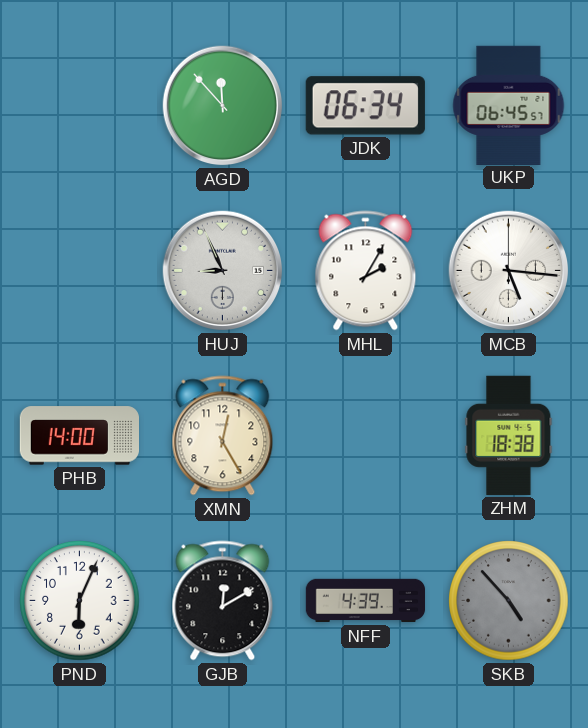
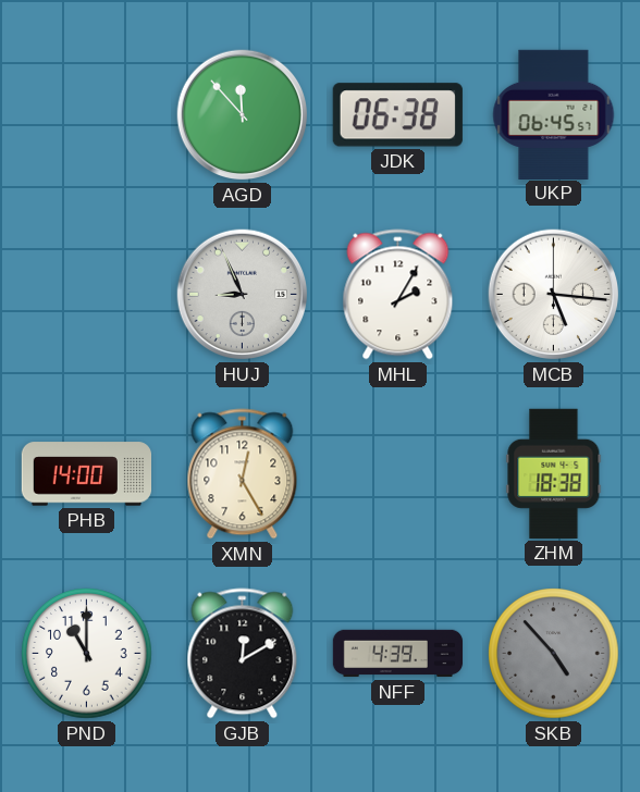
JDK: 06:34 -> 06:38 (397, 115)
PND: 6:04 -> 11:00 (87, 654)
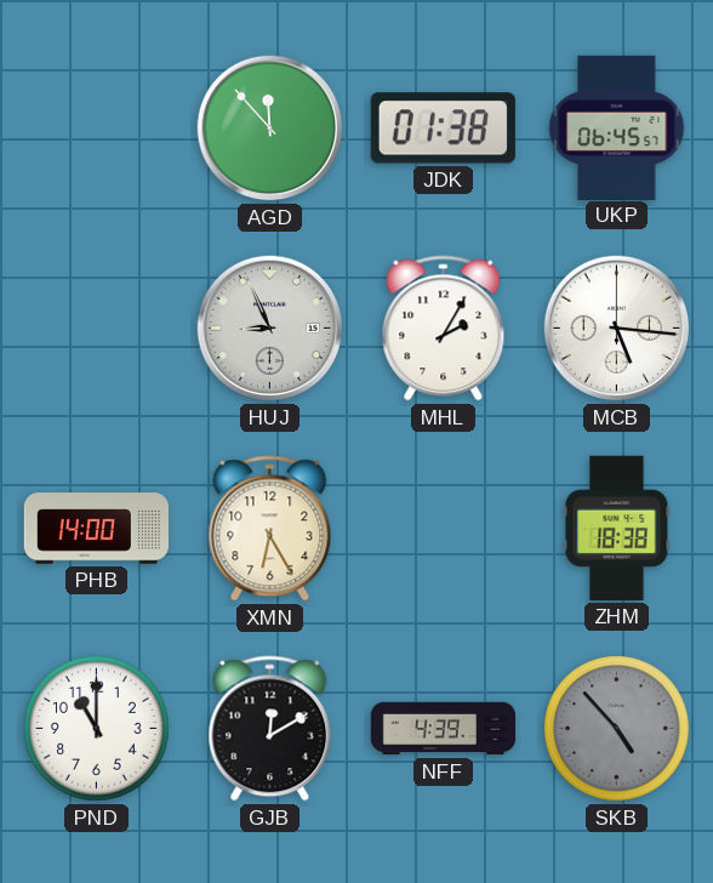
JDK: 06:38 -> 01:38 (443, 129)
XMN: 12:25 -> 6:25 (270, 529)
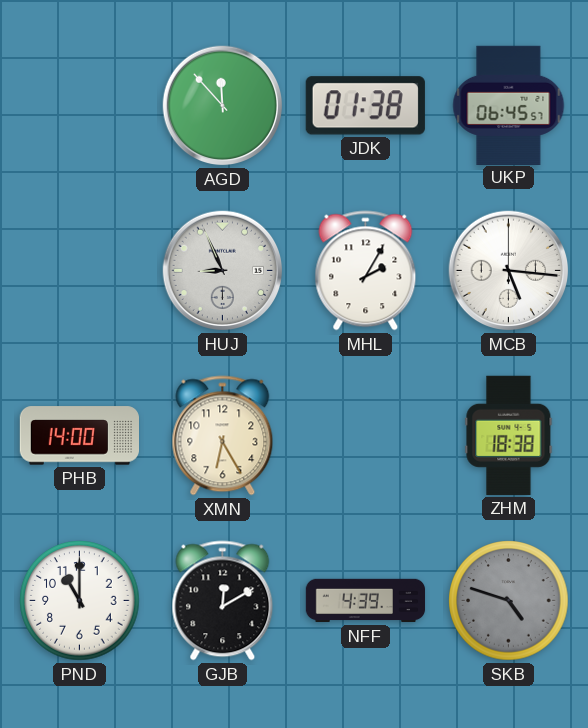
SKB: 4:53 -> 4:48 (509, 601)
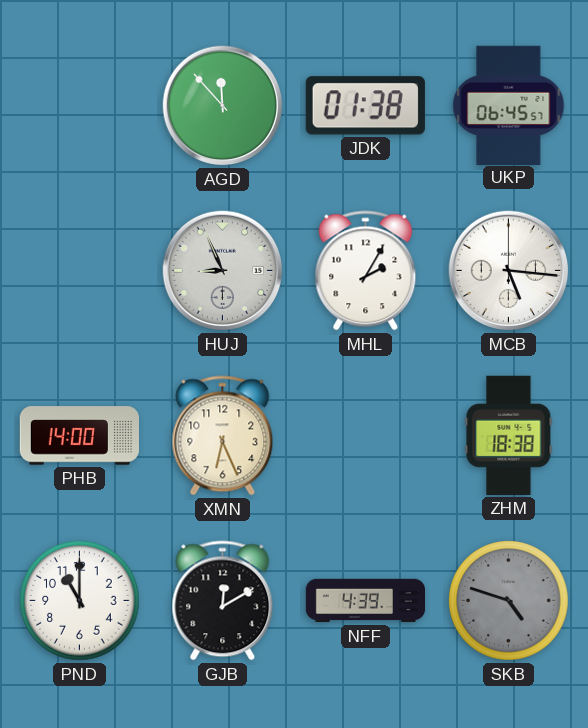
XMN: 6:25 -> 6:26 (223, 436)
